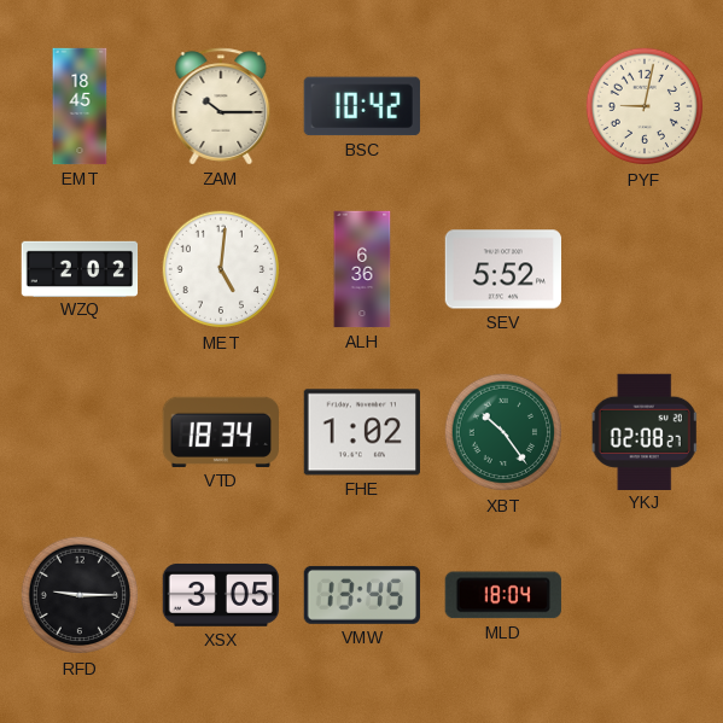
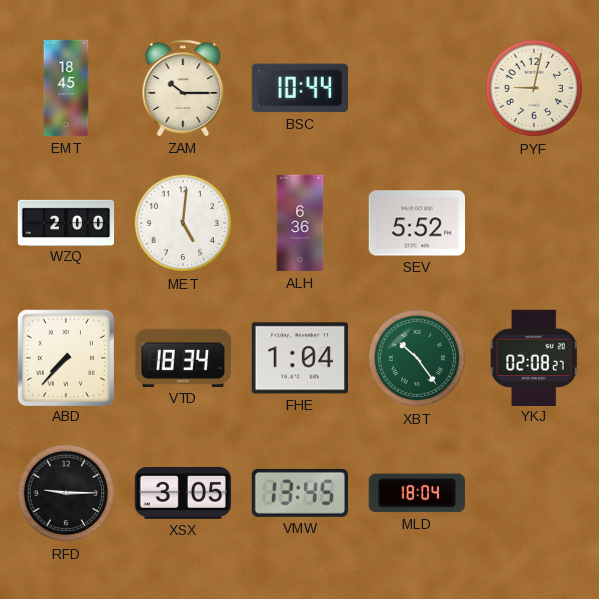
BSC: 10:42 -> 10:44 (300, 88)
WZQ: 2:02 -> 2:00 (66, 222)
ABD: none -> 7:37 (65, 357)
FHE: 1:02 -> 1:04 (299, 358)
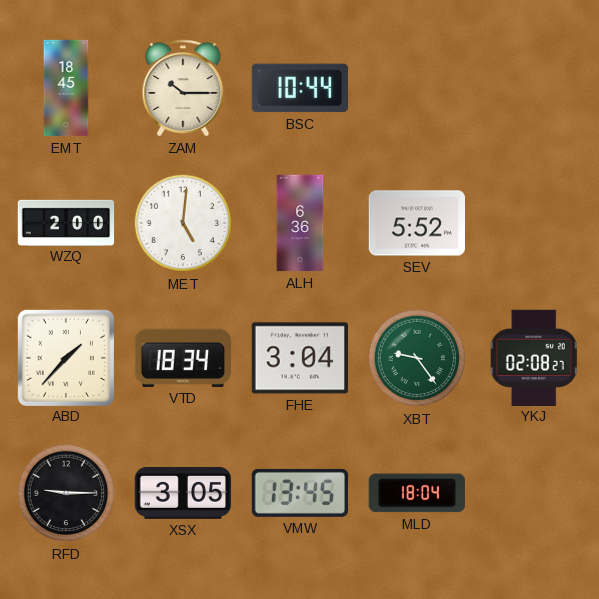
PYF: 9:02 -> none (534, 88)
ABD: 7:37 -> 1:37 (65, 357)
FHE: 1:04 -> 3:04 (299, 358)
XBT: 10:24 -> 9:24 (417, 358)
